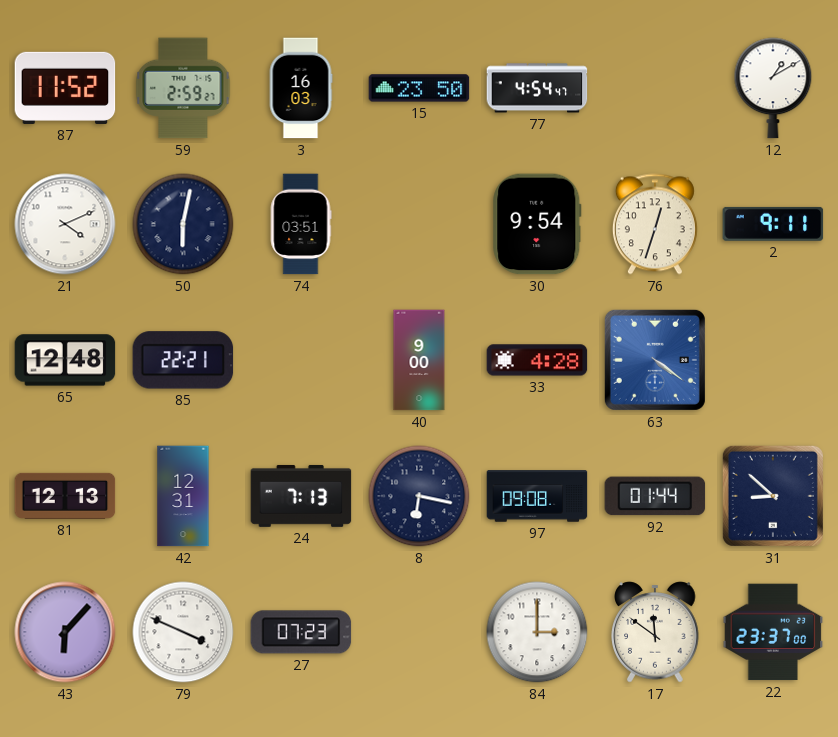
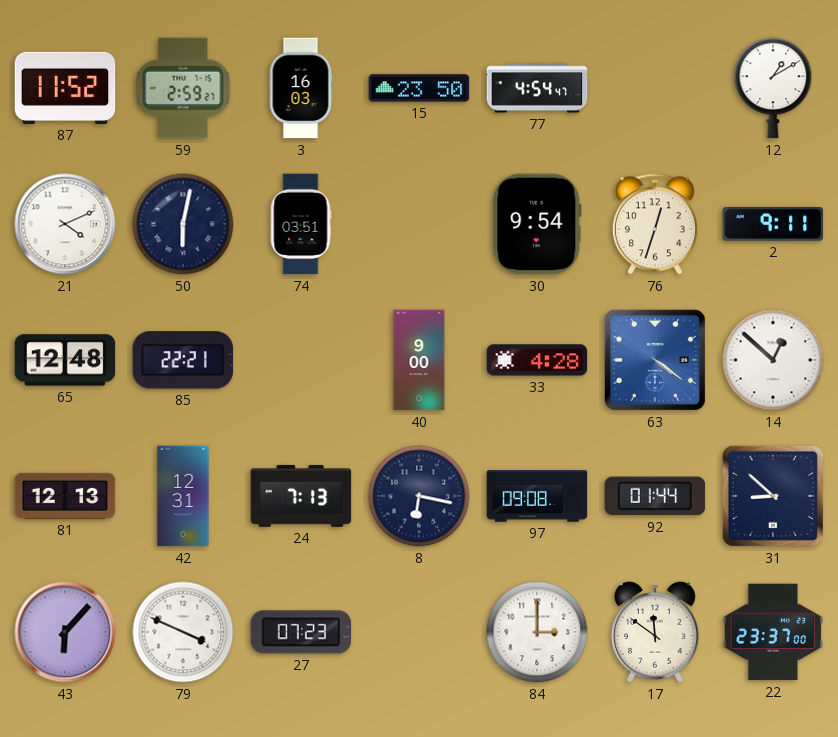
14: none -> 12:52 (773, 360)
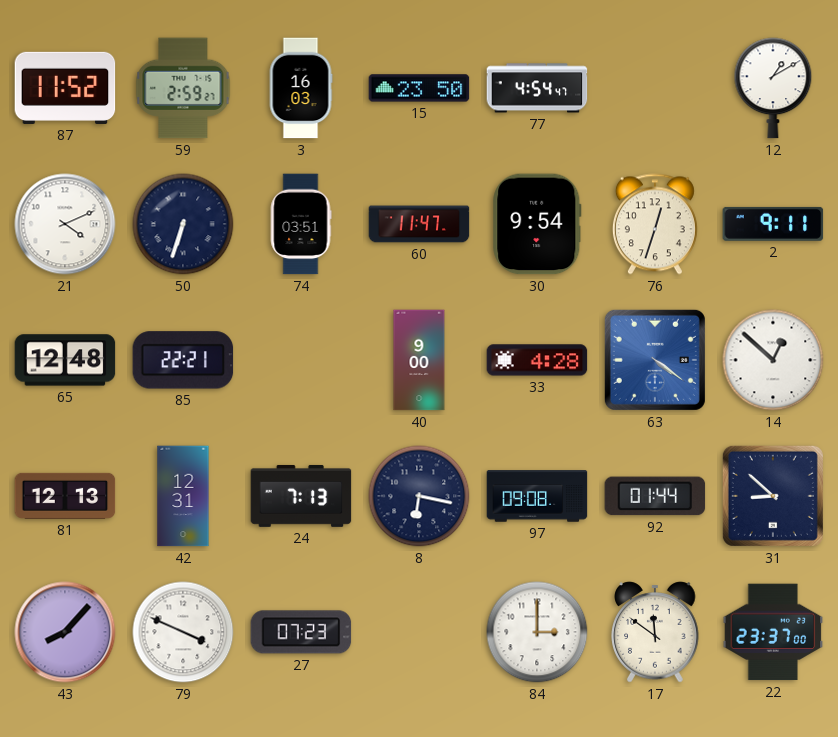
50: 6:02 -> 6:33 (183, 224)
60: none -> 11:47 (419, 224)
43: 6:07 -> 8:07 (65, 632)
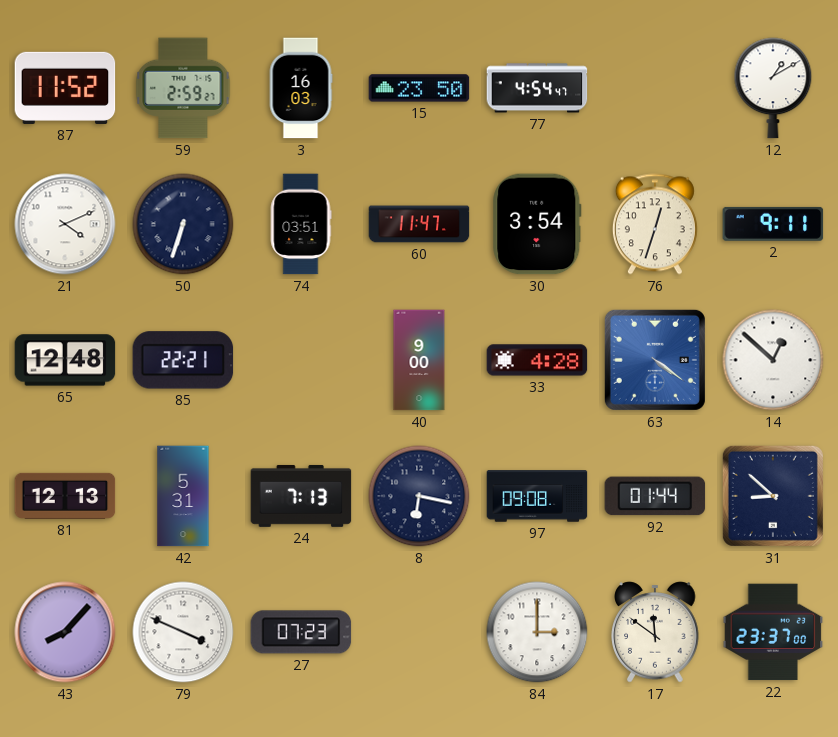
30: 9:54 -> 3:54 (537, 224)
42: 12:31 -> 5:31 (183, 496)
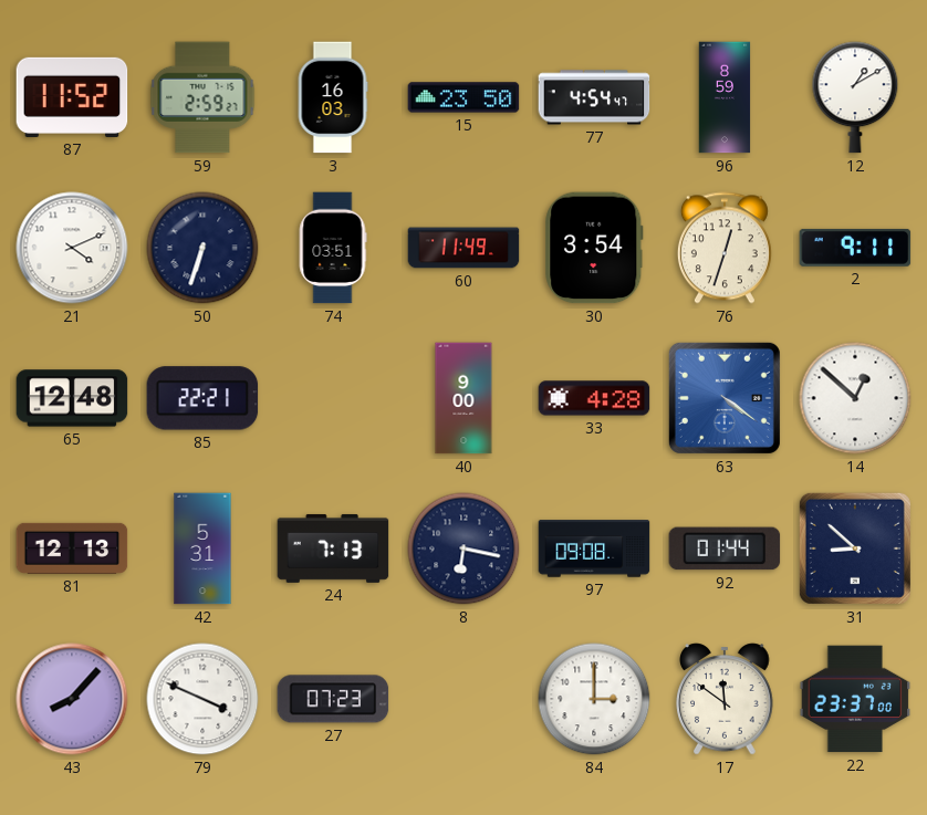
96: none -> 8:59 (725, 97)
60: 11:47 -> 11:49 (463, 248)
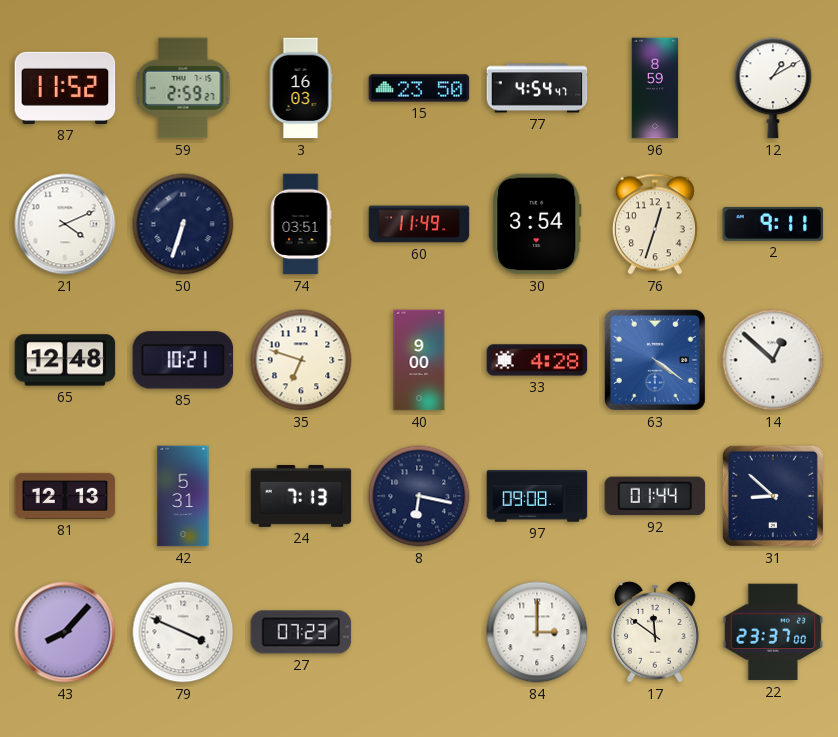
85: 22:21 -> 10:21 (183, 360)
35: none -> 6:48 (301, 360)
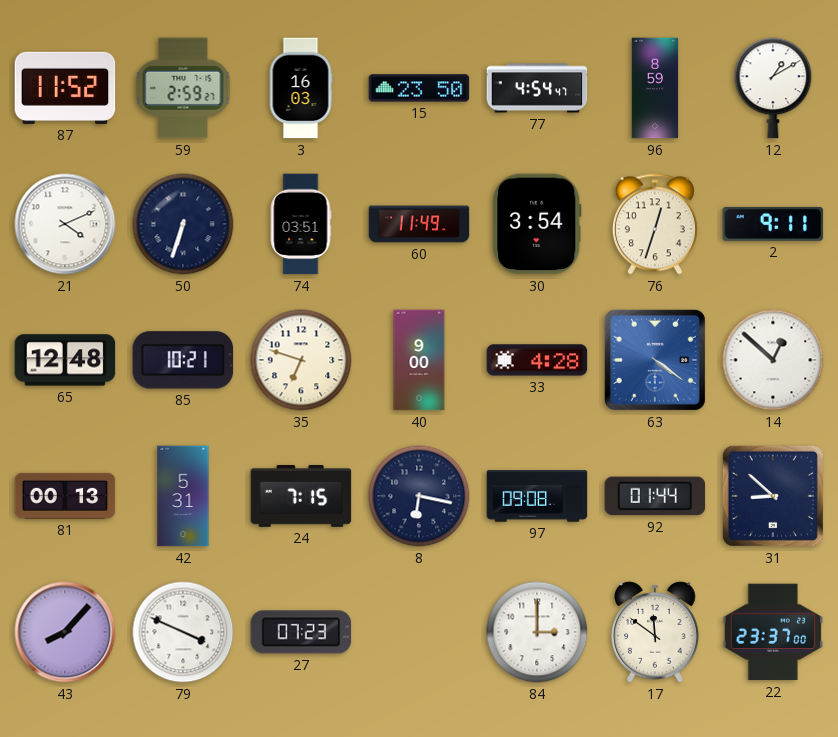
81: 12:13 -> 00:13 (65, 496)
24: 7:13 -> 7:15 (301, 496)
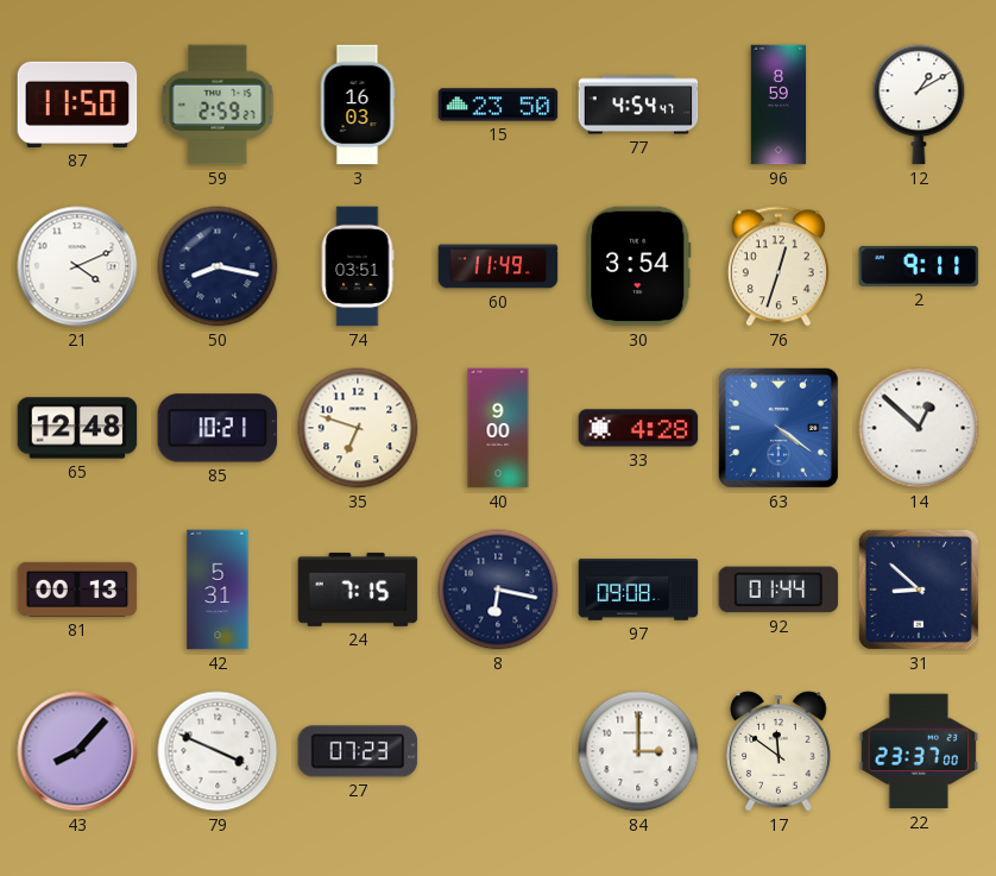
87: 11:52 -> 11:50 (77, 105)
50: 6:33 -> 8:17 (218, 266)
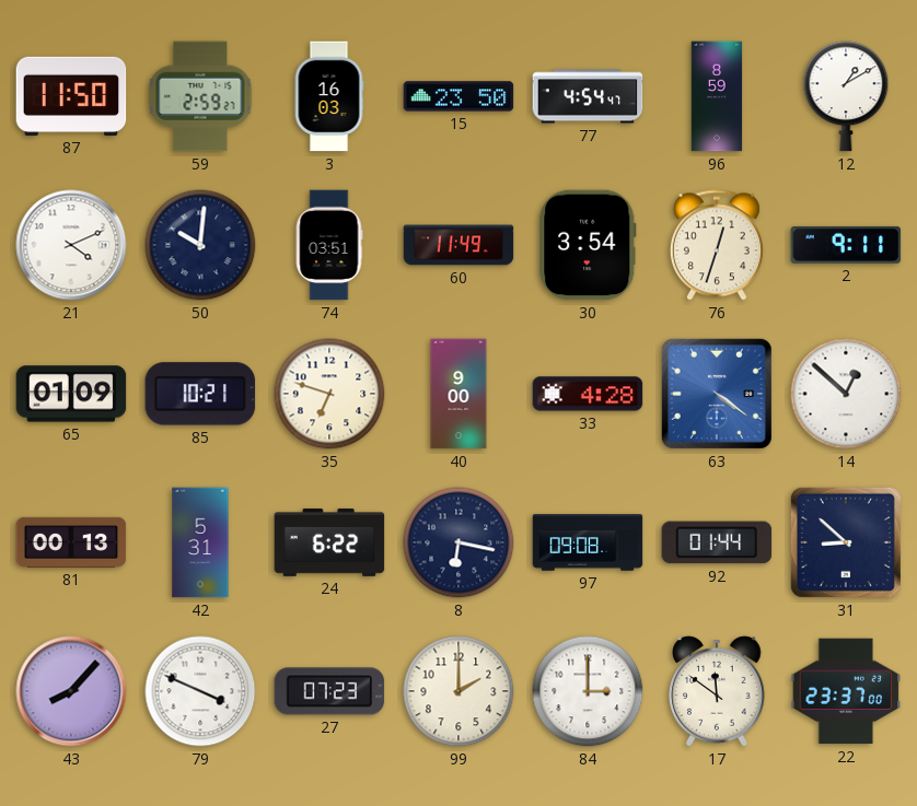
50: 8:17 -> 10:01 (200, 245)
65: 12:48 -> 01:09 (71, 394)
24: 7:15 -> 6:22 (329, 542)
99: none -> 2:00 (458, 691)
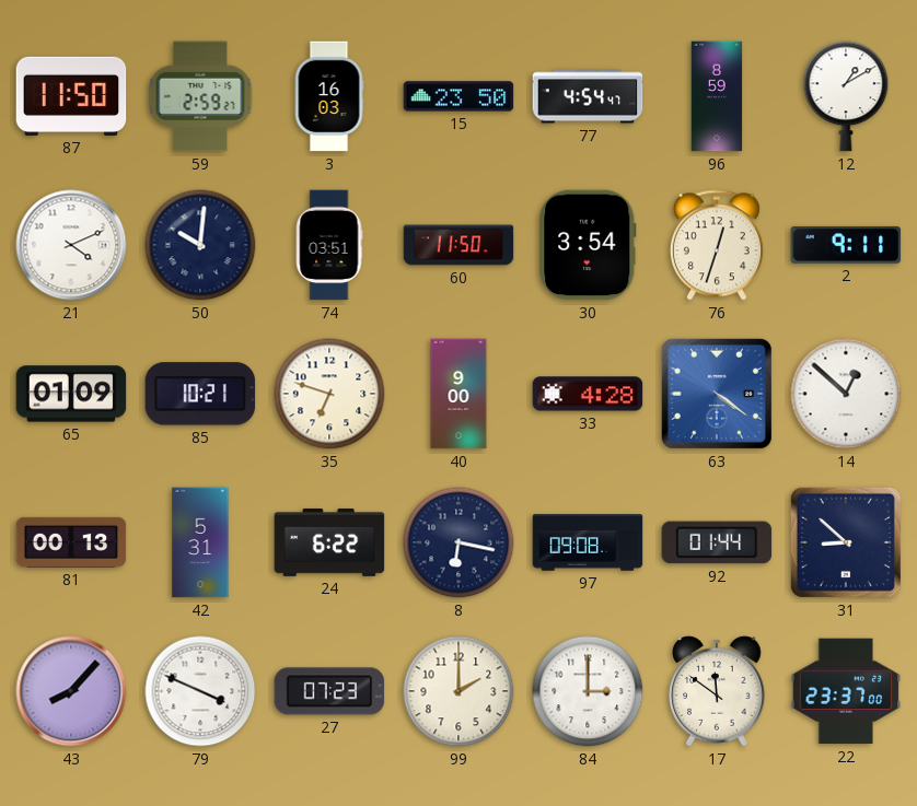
60: 11:49 -> 11:50 (458, 245)
